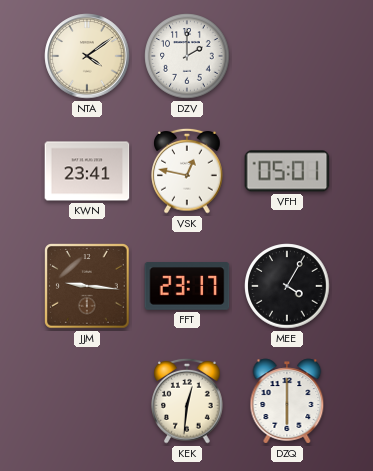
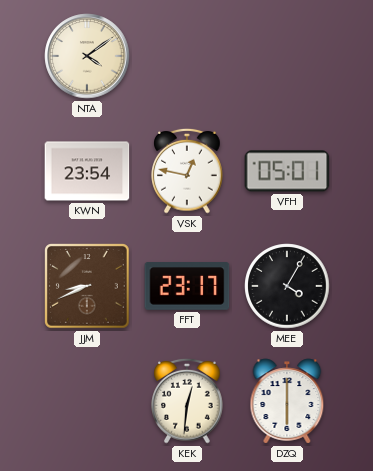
DZV: 2:00 -> none (187, 56)
KWN: 23:41 -> 23:54 (87, 171)
JJM: 9:16 -> 8:41 (88, 287)
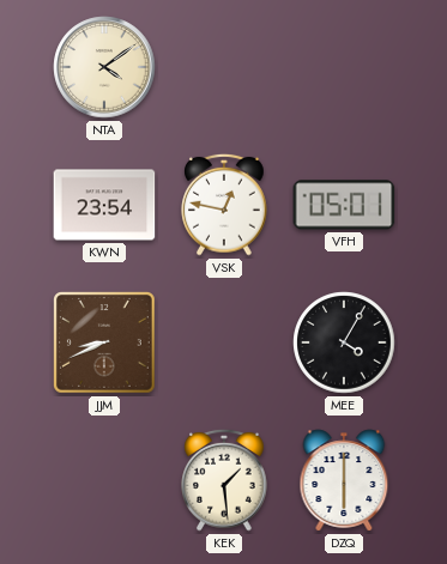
FFT: 23:17 -> none (187, 286)
KEK: 12:31 -> 1:29 (224, 480)
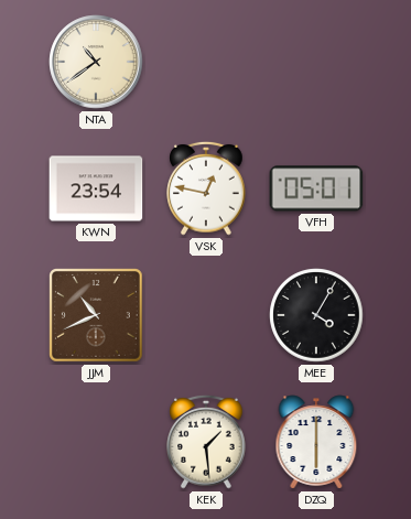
NTA: 4:09 -> 10:39 (96, 62)
JJM: 8:41 -> 10:41 (97, 316)
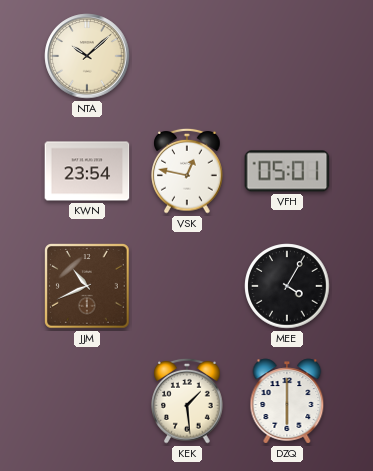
NTA: 10:39 -> 10:08 (87, 56)
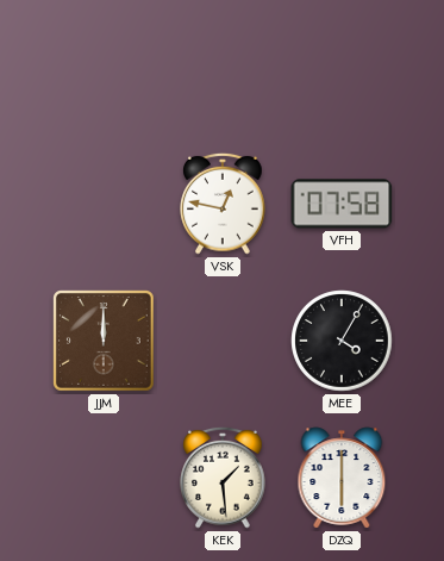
NTA: 10:08 -> none (87, 56)
KWN: 23:54 -> none (87, 171)
VFH: 05:01 -> 07:58 (342, 204)
JJM: 10:41 -> 12:00 (105, 342)
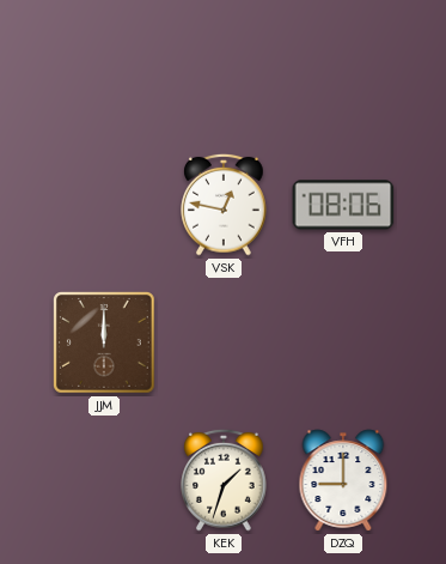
VFH: 07:58 -> 08:06 (343, 205)
MEE: 4:05 -> none (342, 341)
KEK: 1:29 -> 1:33 (224, 480)
DZQ: 6:00 -> 9:00 (343, 480)
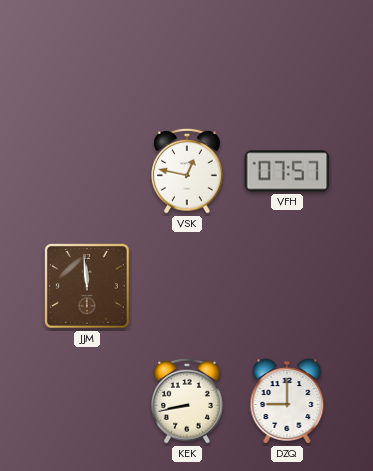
VFH: 08:06 -> 07:57 (287, 171)
JJM: 12:00 -> 11:59 (88, 287)
KEK: 1:33 -> 8:43 (187, 401)
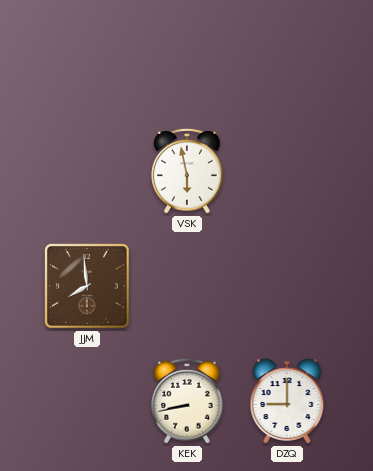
VSK: 12:47 -> 5:58 (187, 171)
VFH: 07:57 -> none (287, 171)
JJM: 11:59 -> 7:59 (88, 287)
